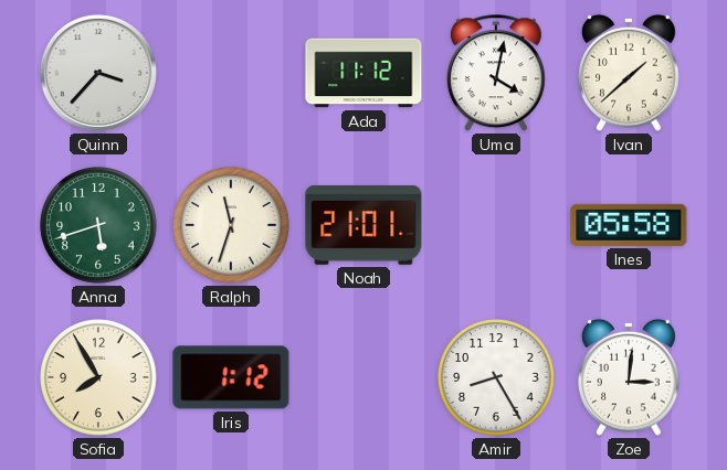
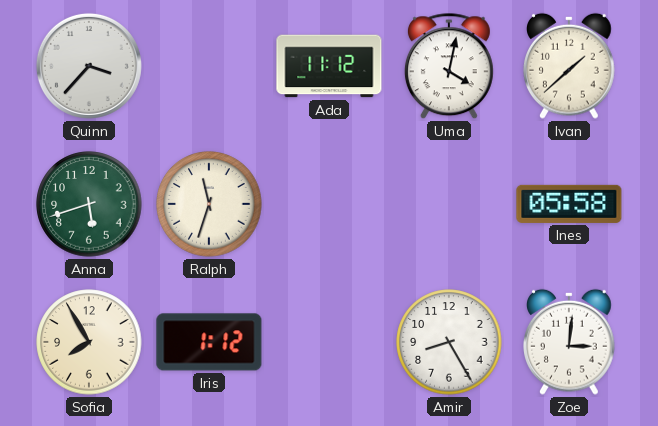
Noah: 21:01 -> none (363, 225)
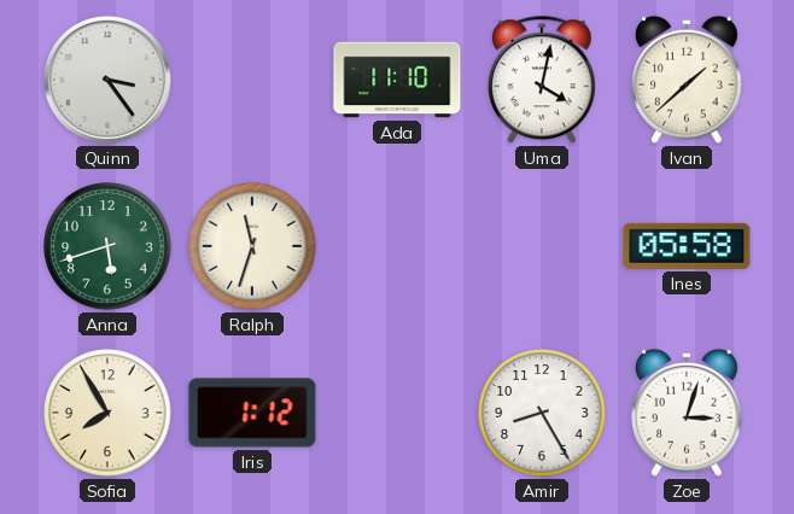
Quinn: 3:37 -> 3:24 (107, 80)
Ada: 11:12 -> 11:10 (397, 80)
Zoe: 3:01 -> 3:03 (688, 413)
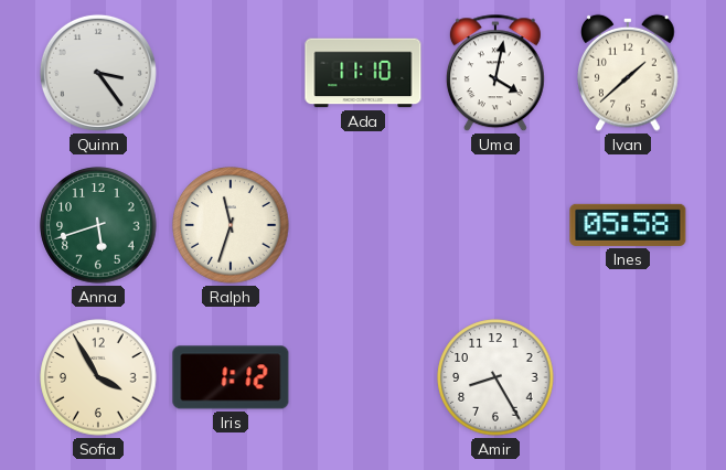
Sofia: 7:55 -> 3:55 (98, 377)
Zoe: 3:03 -> none (688, 413)
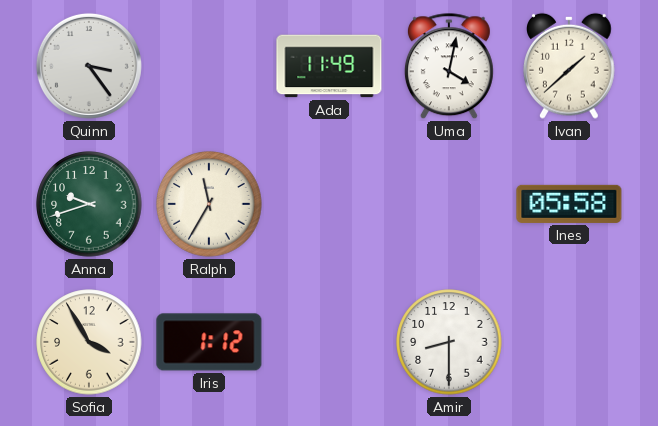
Ada: 11:10 -> 11:49 (329, 66)
Anna: 5:42 -> 9:42 (89, 204)
Ralph: 11:33 -> 11:35 (209, 204)
Amir: 8:25 -> 8:30 (449, 342)
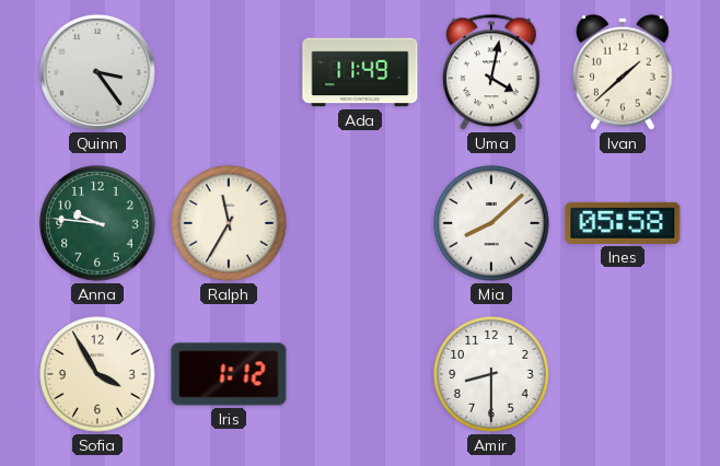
Anna: 9:42 -> 9:46 (97, 223)
Mia: none -> 8:08 (491, 223)
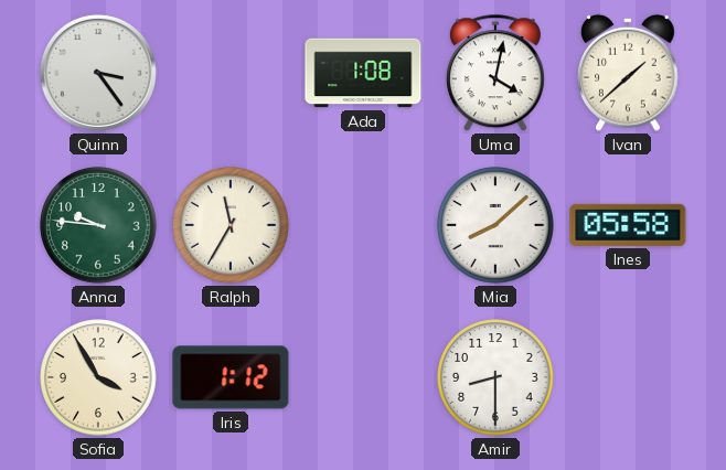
Ada: 11:49 -> 1:08 (363, 73)
